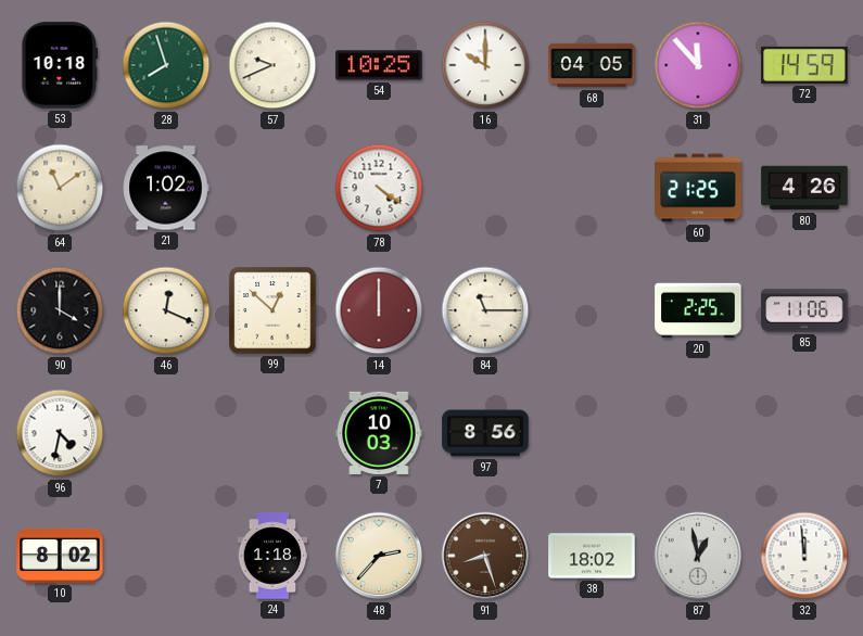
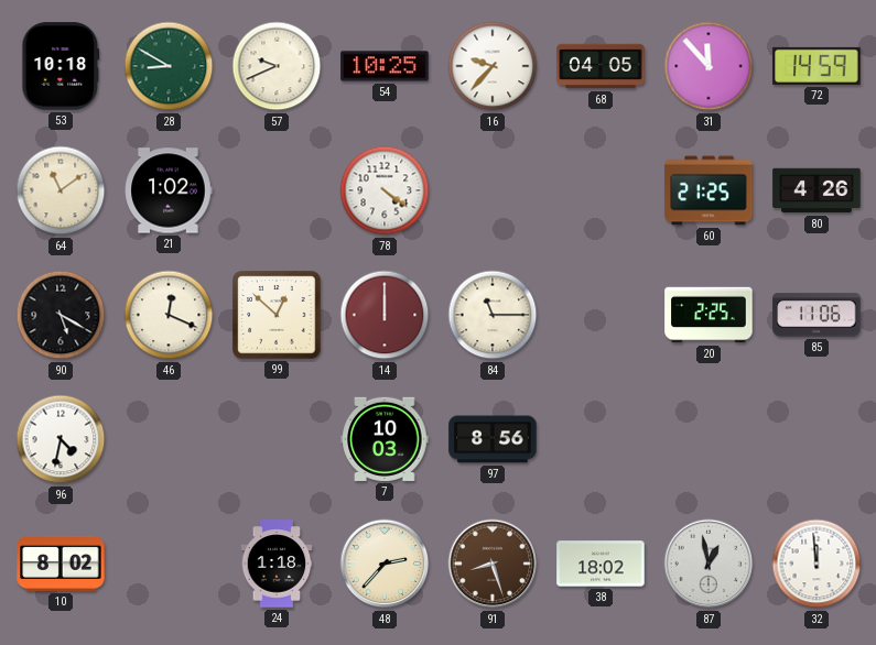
28: 7:57 -> 8:50 (169, 66)
16: 10:00 -> 9:37 (493, 66)
90: 4:00 -> 5:20 (61, 315)
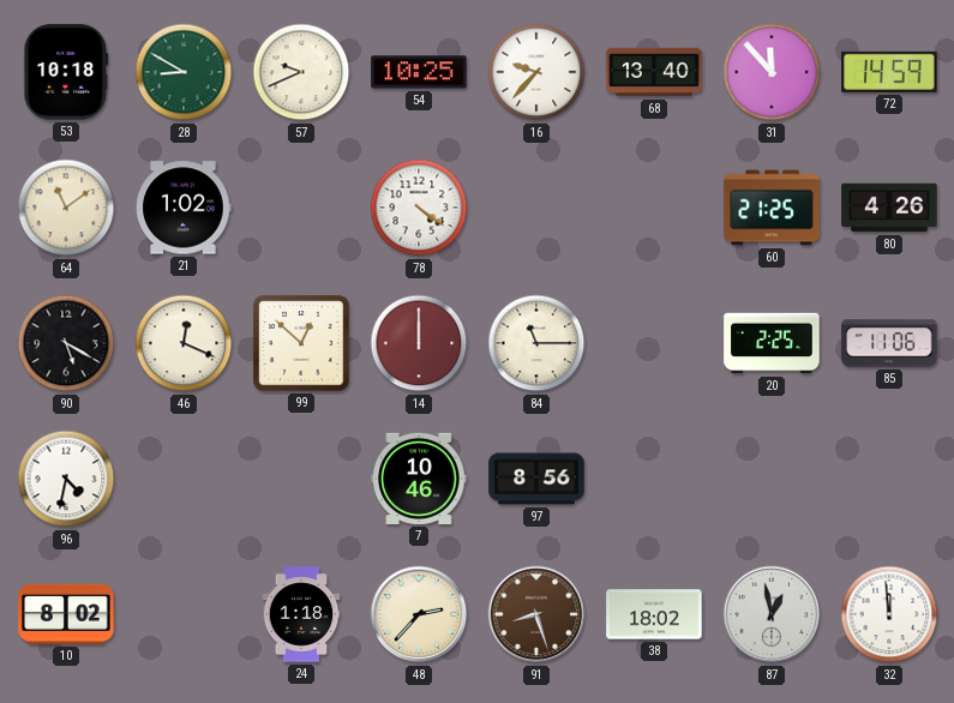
68: 04:05 -> 13:40 (654, 72)
7: 10:03 -> 10:46 (419, 479)
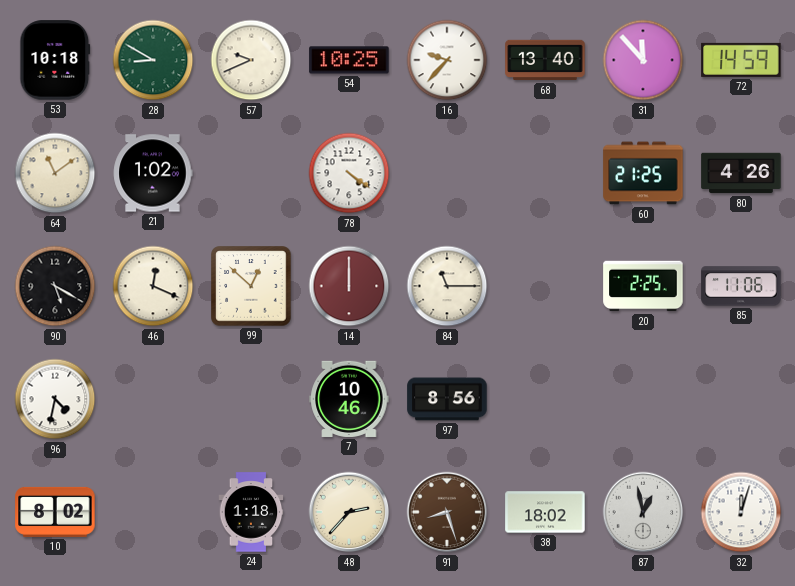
32: 11:59 -> 12:03 (741, 512)
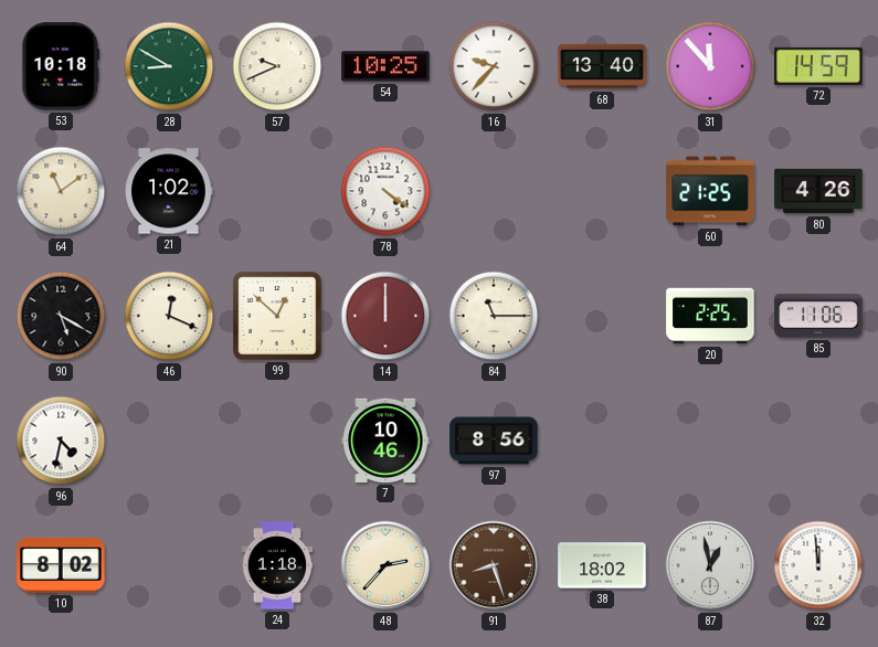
32: 12:03 -> 11:59 (818, 565)
